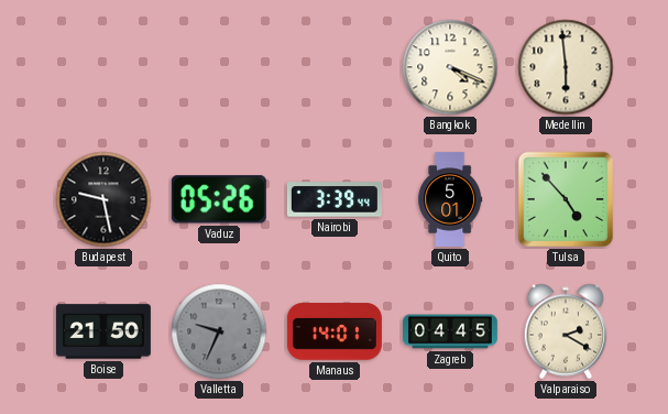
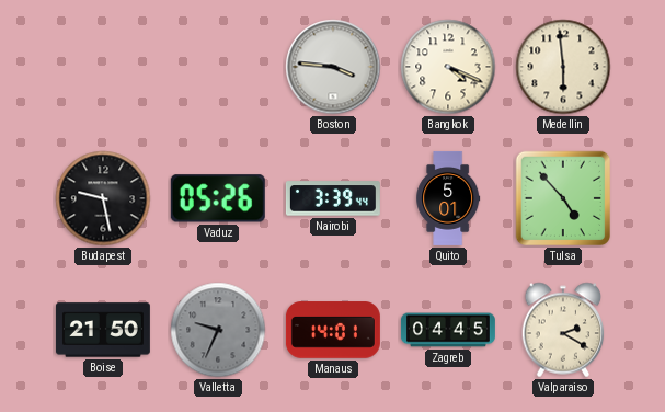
Boston: none -> 3:46 (333, 67)
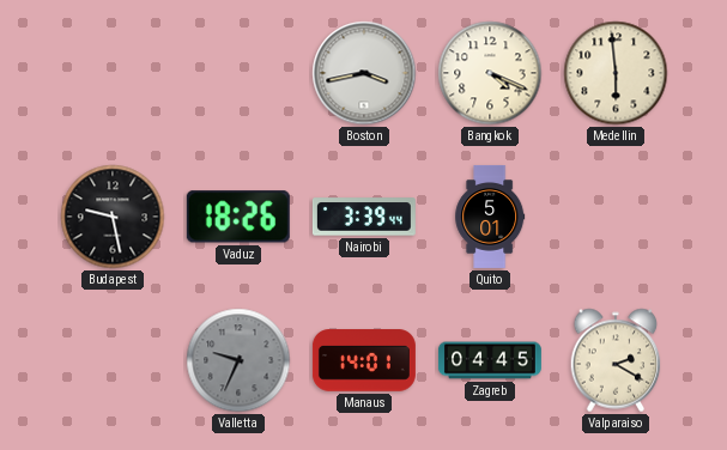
Boston: 3:46 -> 3:43 (364, 73)
Vaduz: 05:26 -> 18:26 (238, 217)
Tulsa: 4:53 -> none (563, 198)
Boise: 21:50 -> none (103, 330)
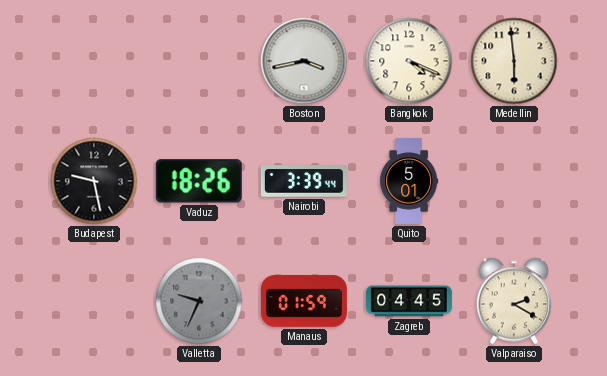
Manaus: 14:01 -> 01:59 (304, 301)
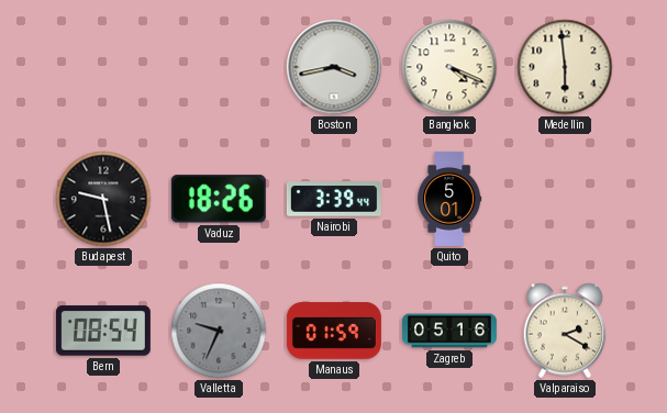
Bern: none -> 08:54 (103, 331)
Zagreb: 04:45 -> 05:16 (449, 331)
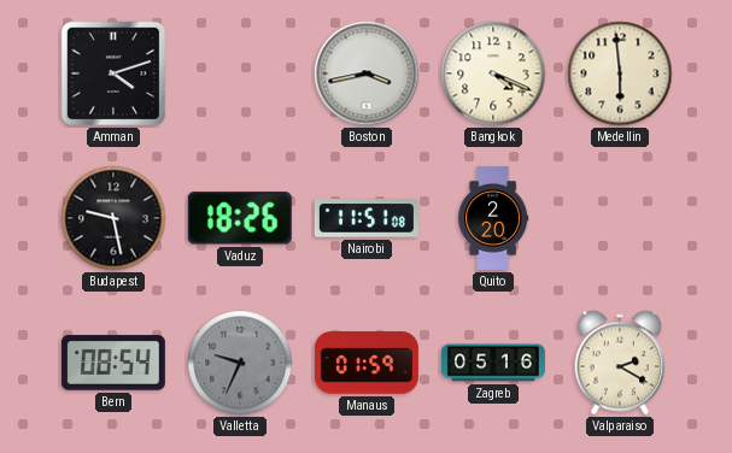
Amman: none -> 4:12 (113, 73)
Nairobi: 3:39 -> 11:51 (367, 218)
Quito: 5:01 -> 2:20 (493, 218)
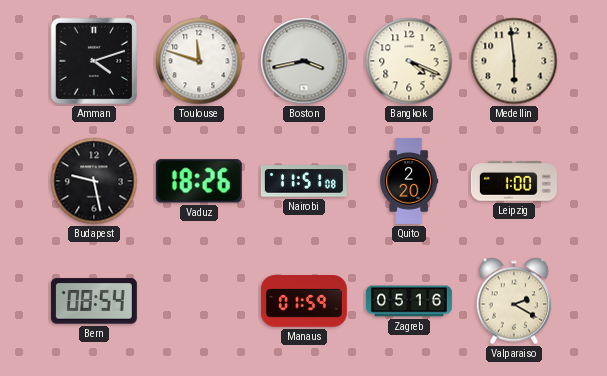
Toulouse: none -> 11:48 (199, 61)
Leipzig: none -> 1:00 (514, 181)
Valletta: 9:34 -> none (240, 363)
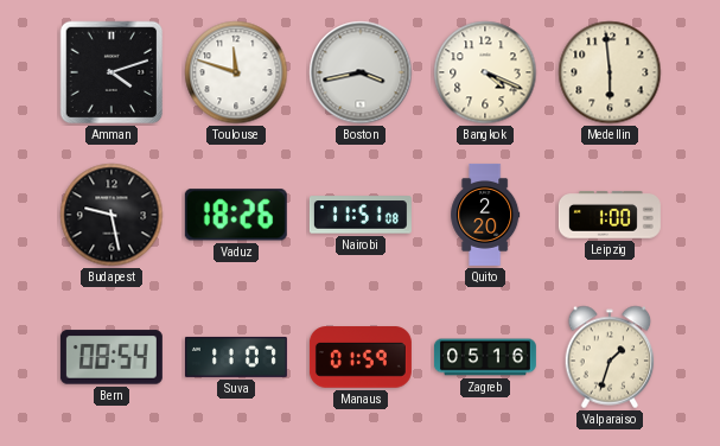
Suva: none -> 11:07 (236, 357)
Valparaiso: 2:20 -> 1:33 (610, 357)
